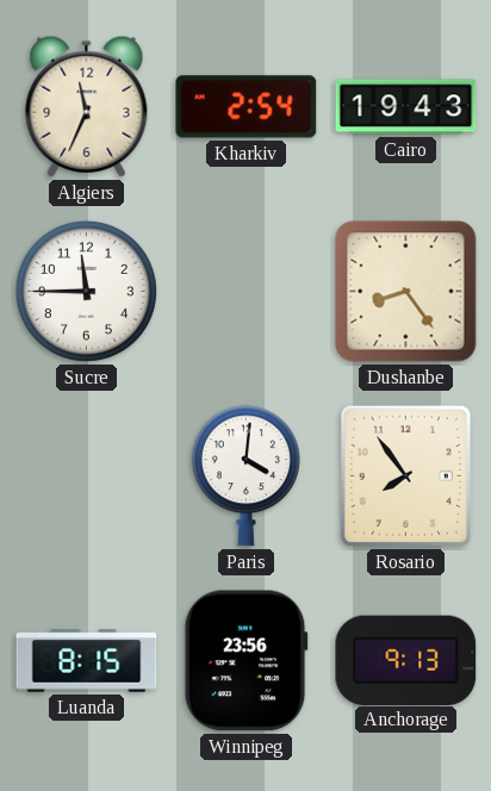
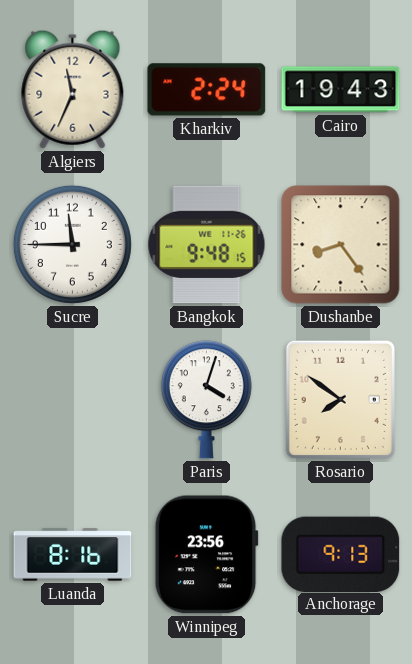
Kharkiv: 2:54 -> 2:24 (207, 90)
Bangkok: none -> 9:48 (207, 245)
Paris: 4:01 -> 4:03 (206, 400)
Rosario: 7:54 -> 7:51 (340, 399)
Luanda: 8:15 -> 8:16 (73, 555)
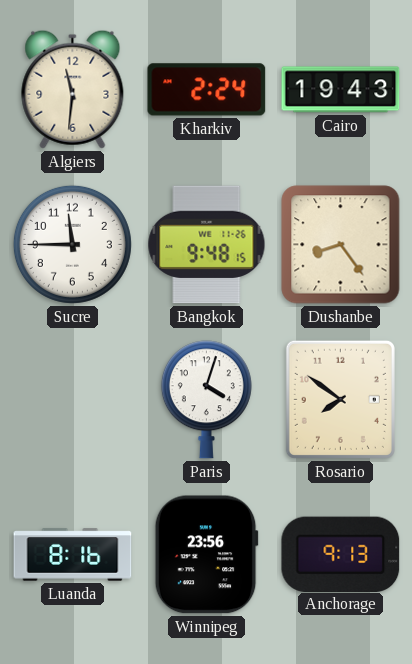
Algiers: 11:34 -> 11:31 (73, 89)
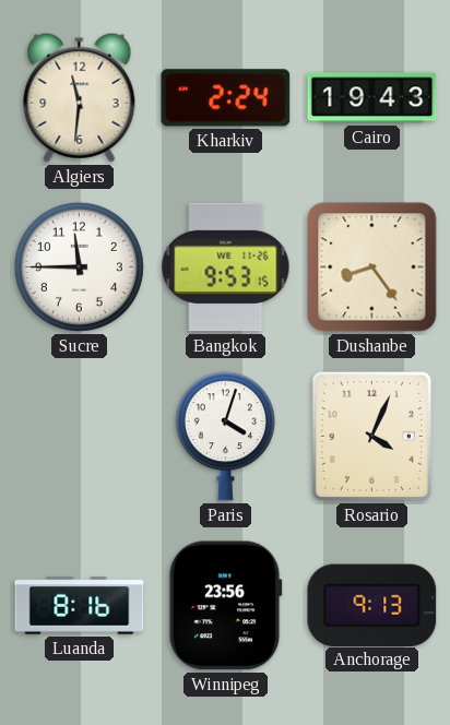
Bangkok: 9:48 -> 9:53 (226, 268)
Rosario: 7:51 -> 4:04 (371, 436)
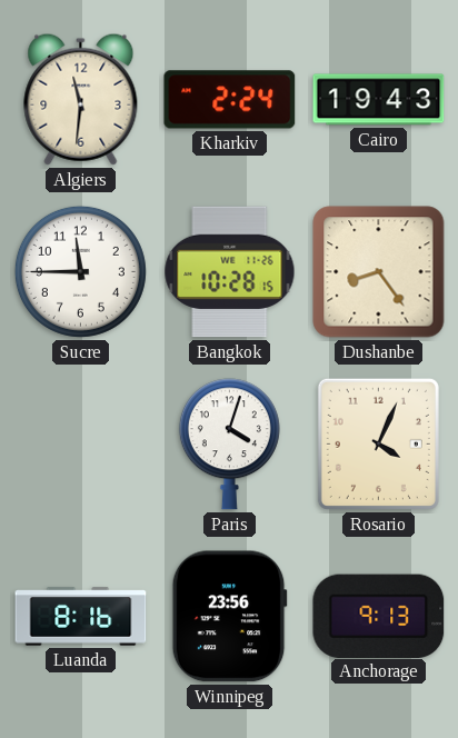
Bangkok: 9:53 -> 10:28 (230, 272)
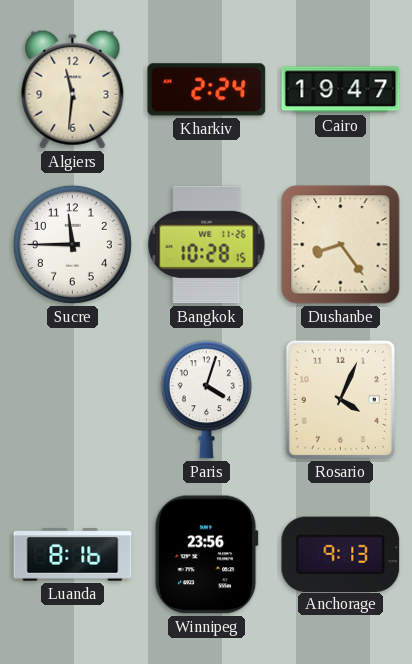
Cairo: 19:43 -> 19:47 (341, 90)
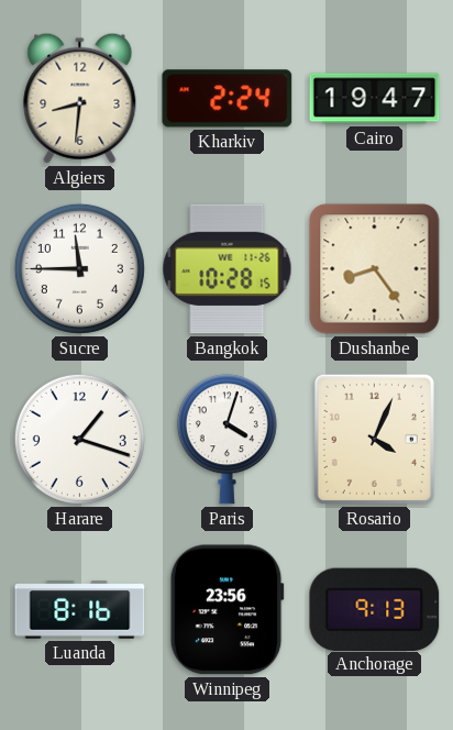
Algiers: 11:31 -> 8:31 (80, 98)
Harare: none -> 1:18 (79, 439)
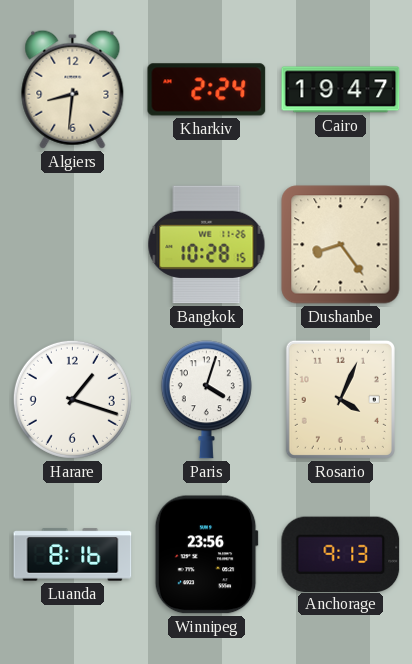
Sucre: 11:45 -> none (79, 268)
